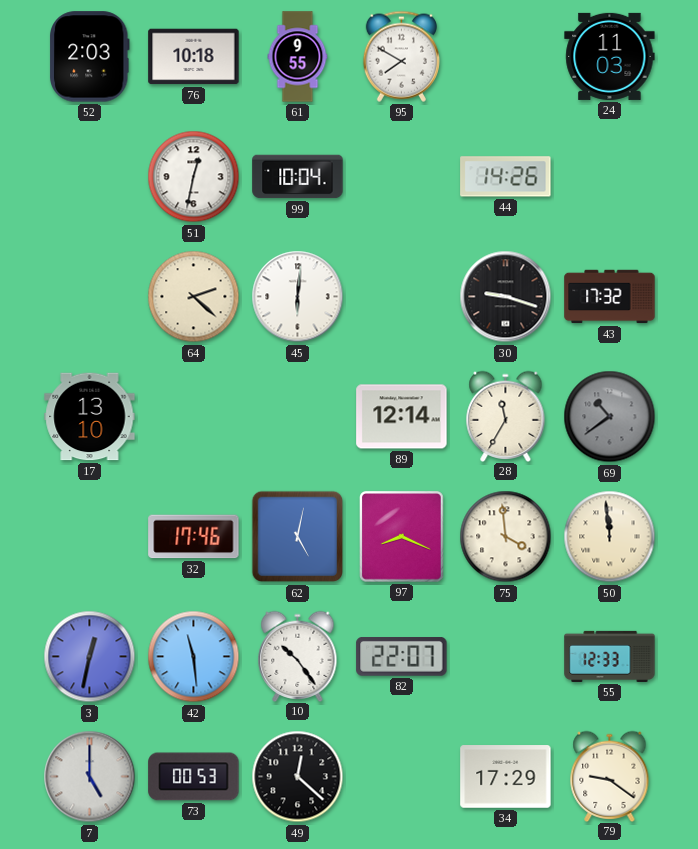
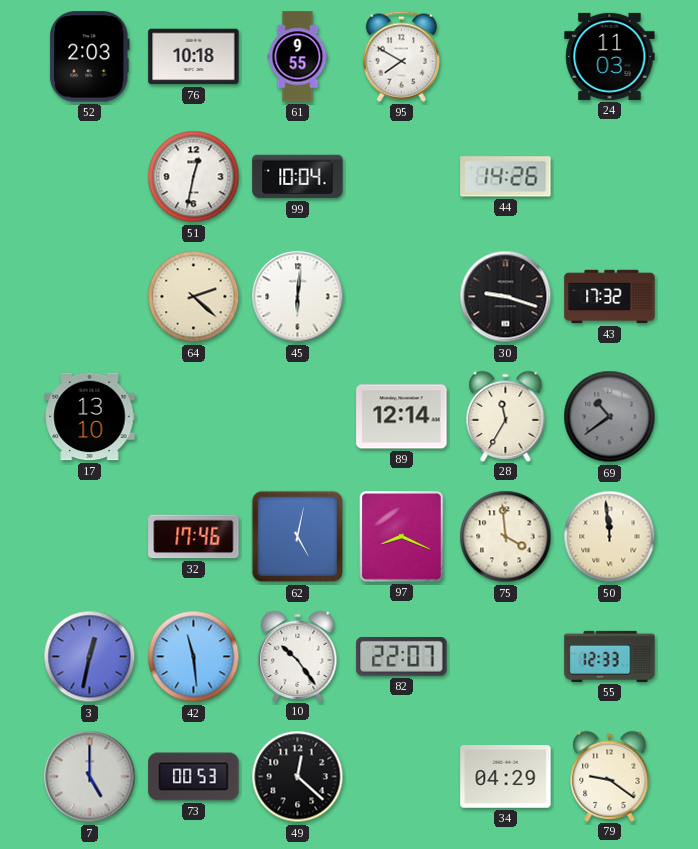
34: 17:29 -> 04:29 (506, 777)
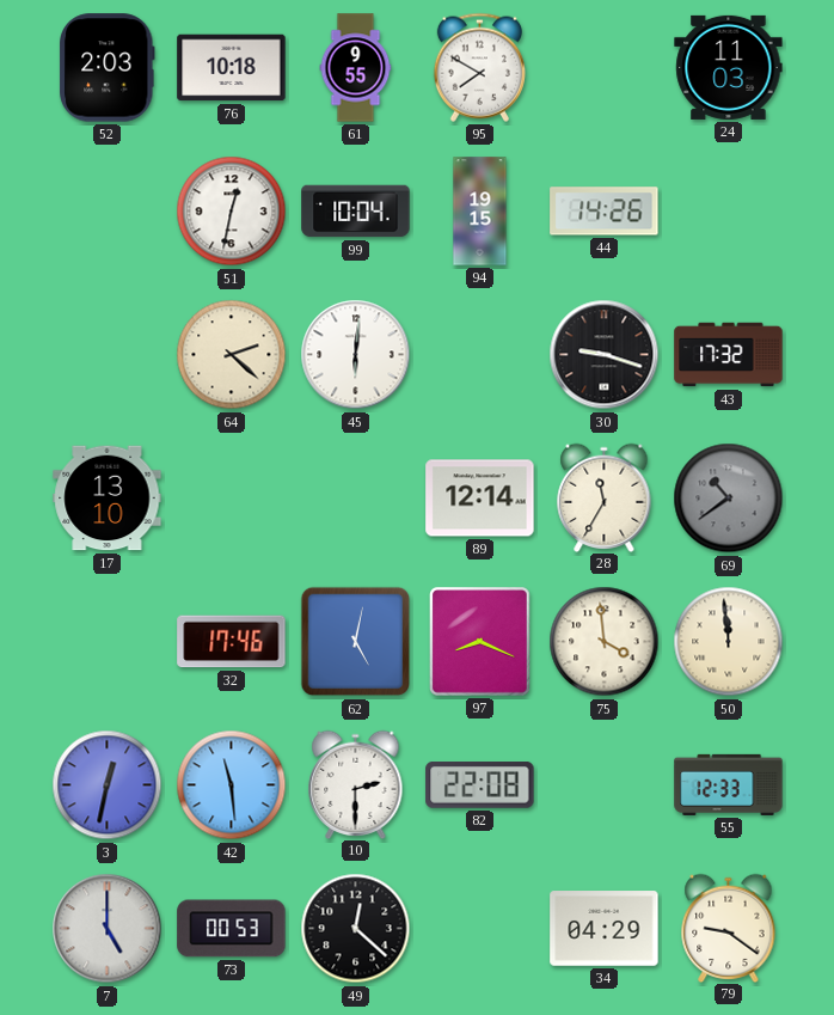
94: none -> 19:15 (480, 212)
10: 10:24 -> 2:30 (356, 784)
82: 22:07 -> 22:08 (480, 785)
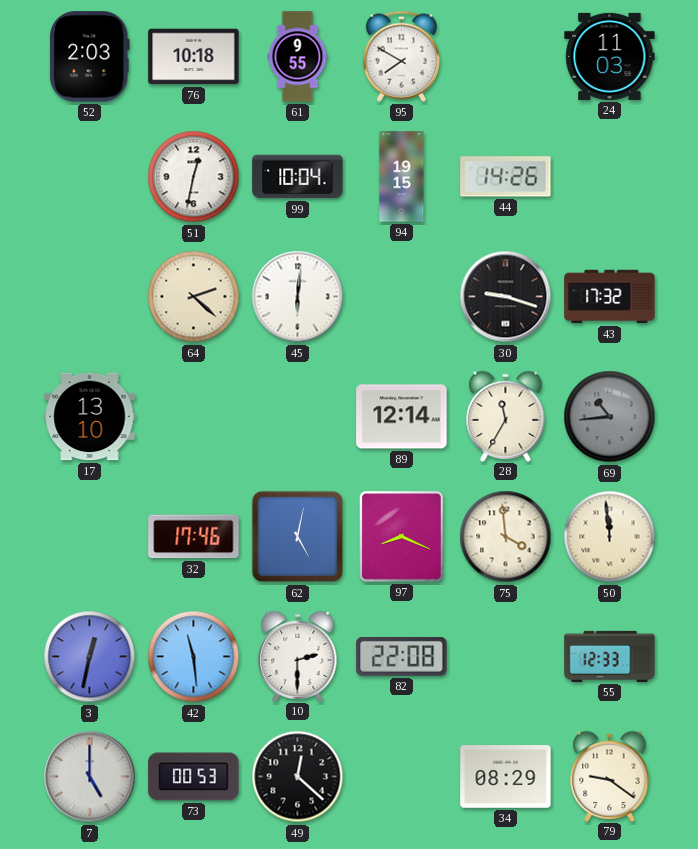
69: 10:39 -> 10:44 (610, 417)
34: 04:29 -> 08:29 (506, 777)
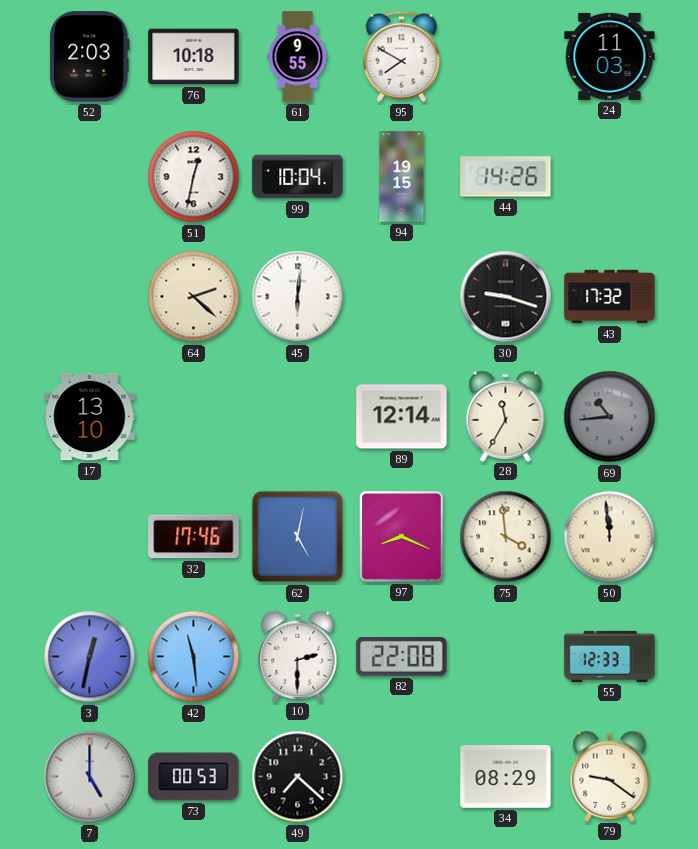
49: 12:22 -> 7:22 (298, 777)
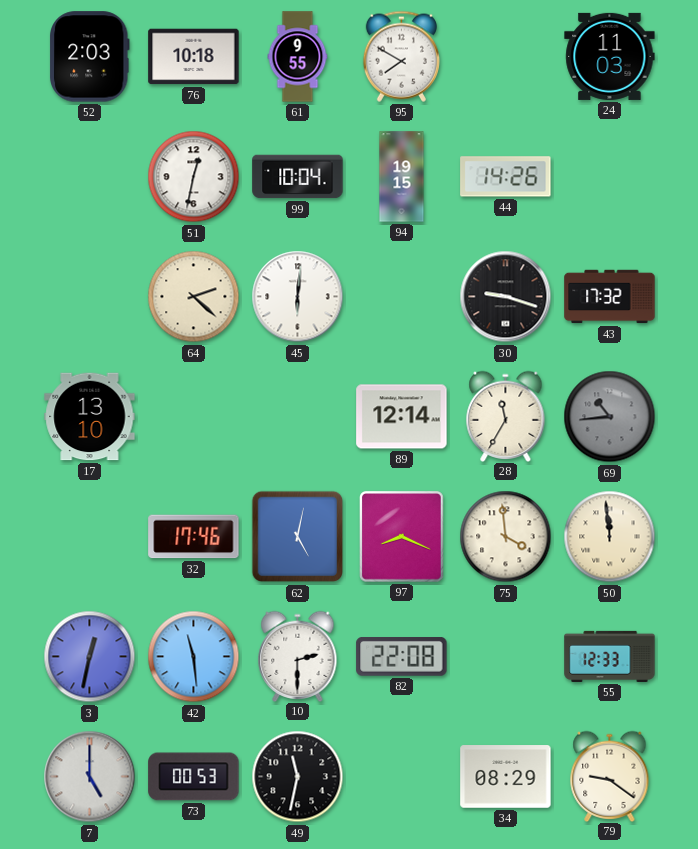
49: 7:22 -> 11:32 (298, 777)
